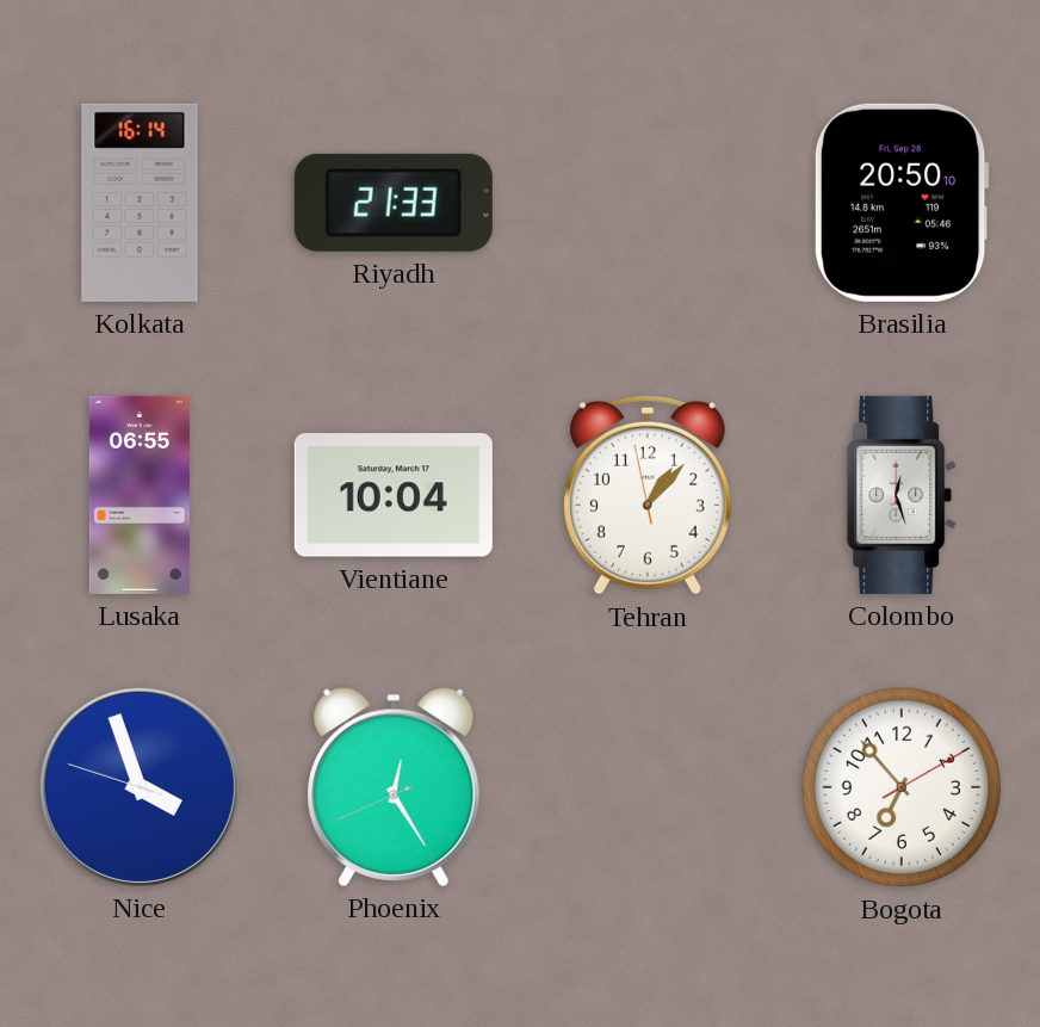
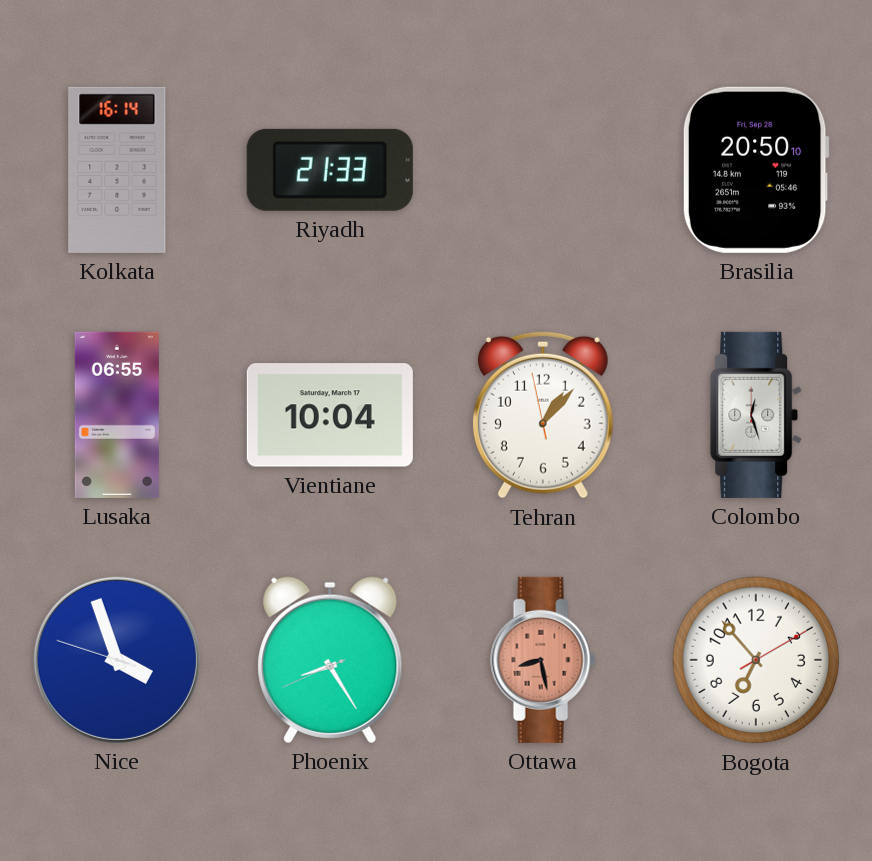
Phoenix: 12:24 -> 8:24 (330, 660)
Ottawa: none -> 8:28 (543, 660)
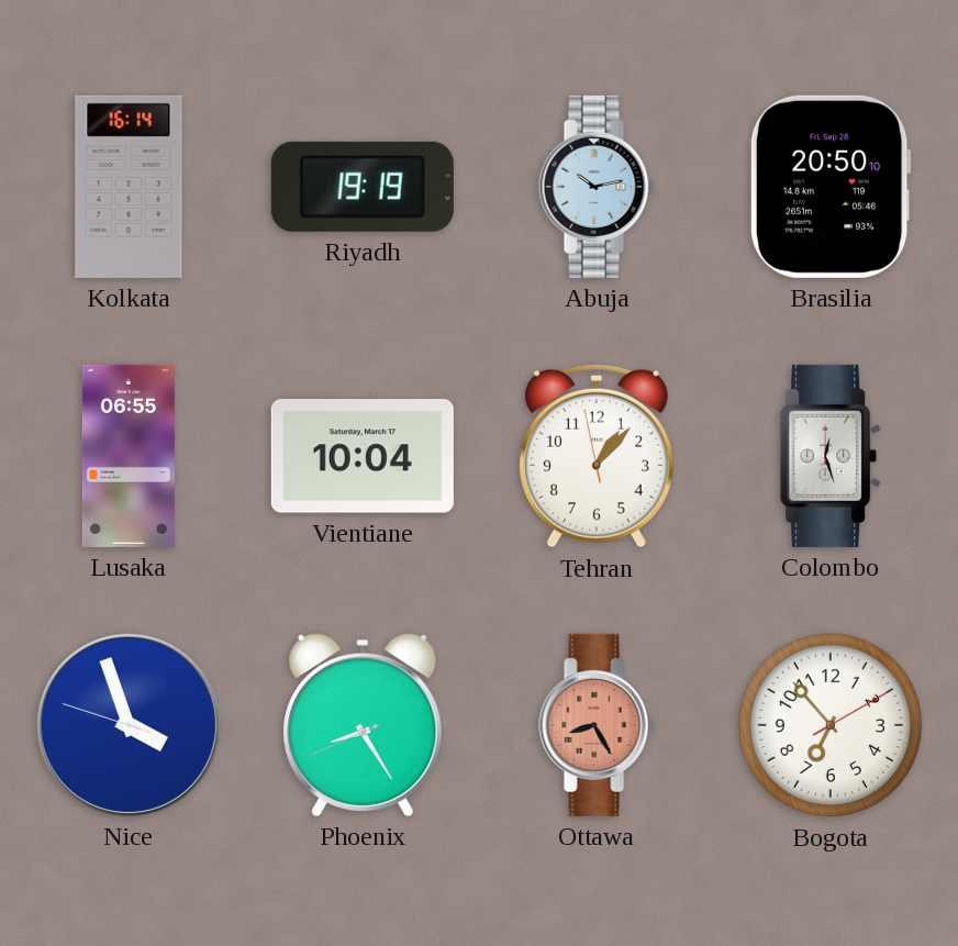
Riyadh: 21:33 -> 19:19 (363, 187)
Abuja: none -> 10:13 (597, 187)
Ottawa: 8:28 -> 8:25 (597, 725)
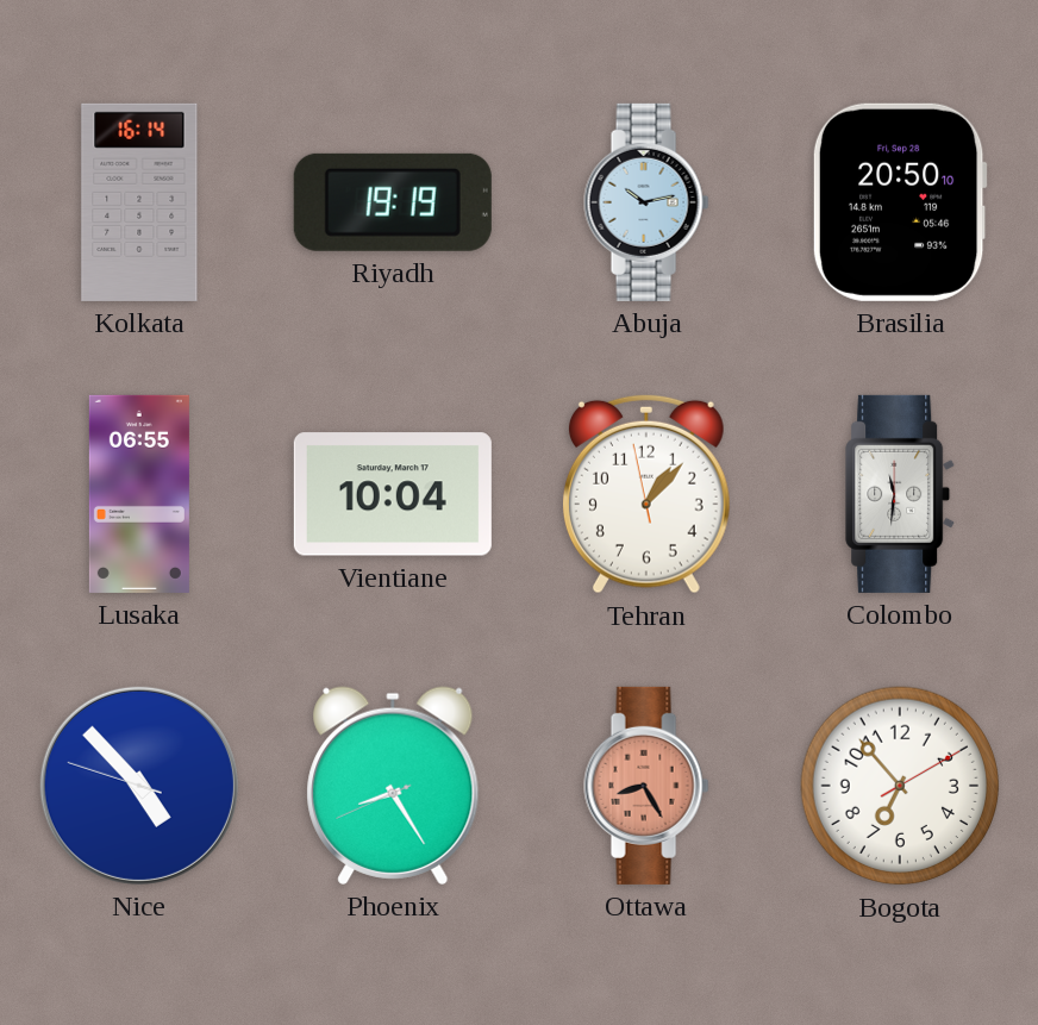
Colombo: 12:27 -> 11:31 (901, 494)
Nice: 3:56 -> 4:52 (139, 786)
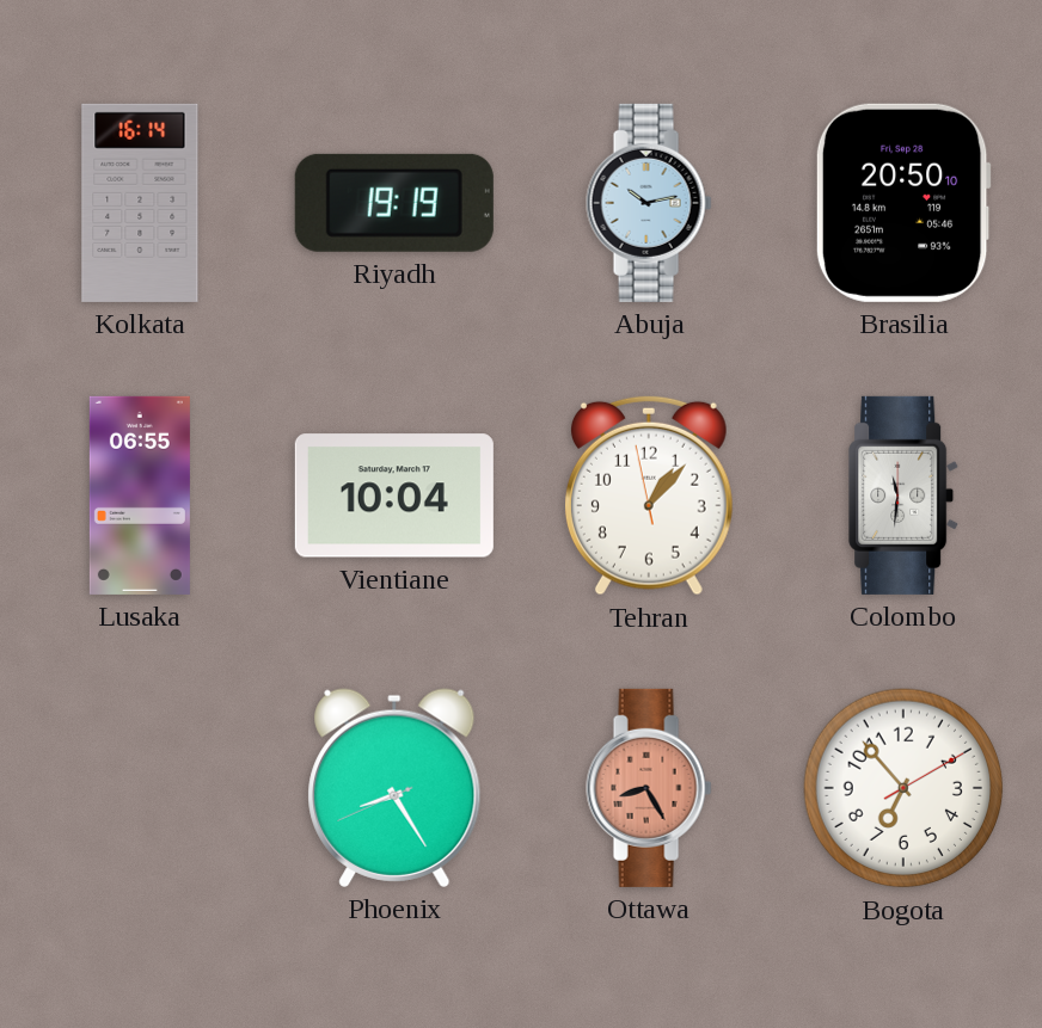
Nice: 4:52 -> none (139, 786)
